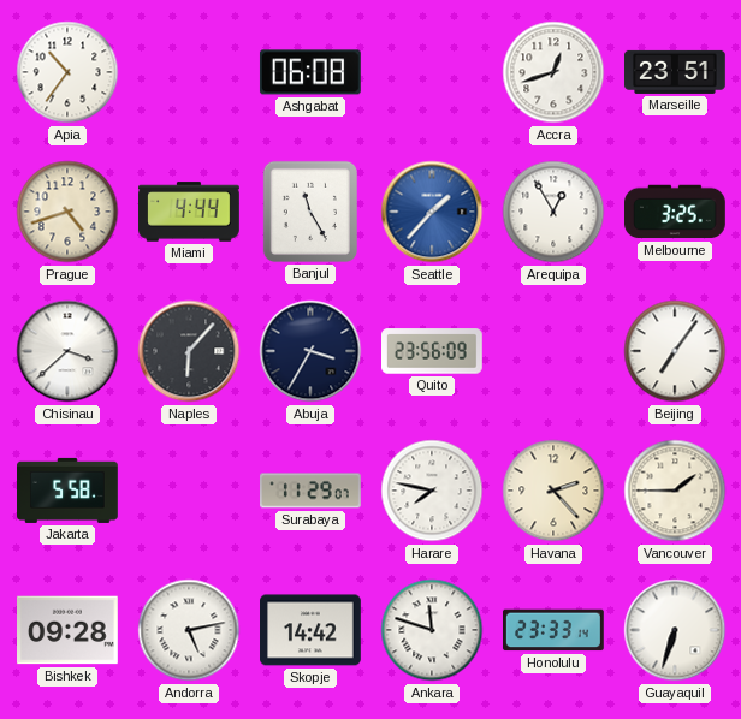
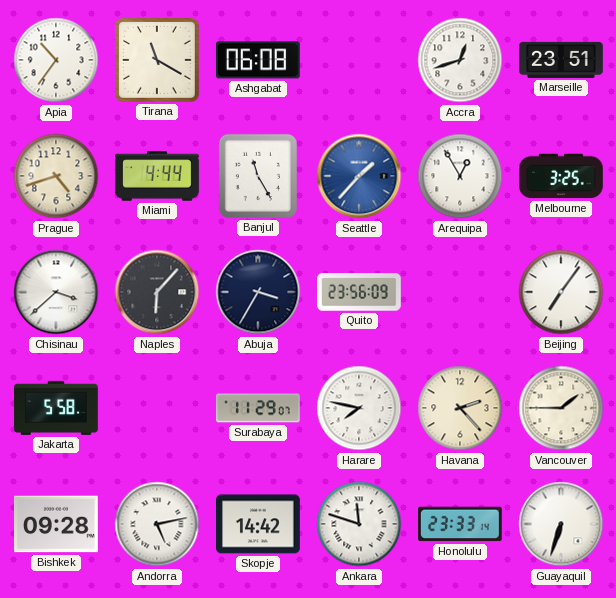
Tirana: none -> 11:20 (158, 61)
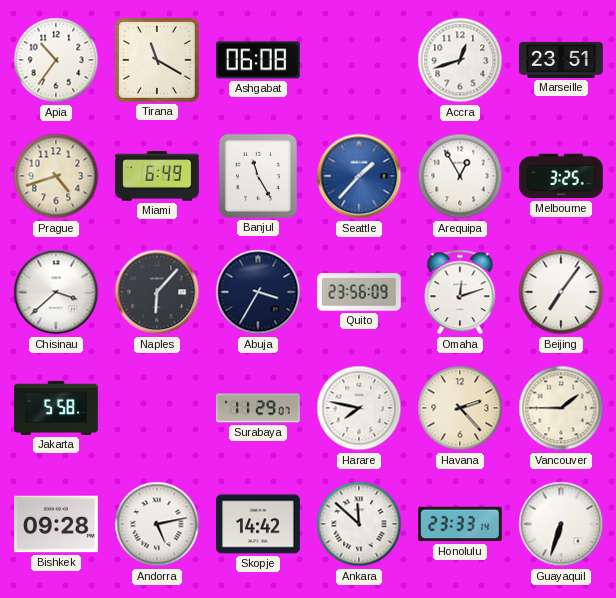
Miami: 4:44 -> 6:49 (157, 176)
Omaha: none -> 12:12 (460, 292)
Ankara: 11:48 -> 11:52 (359, 524)
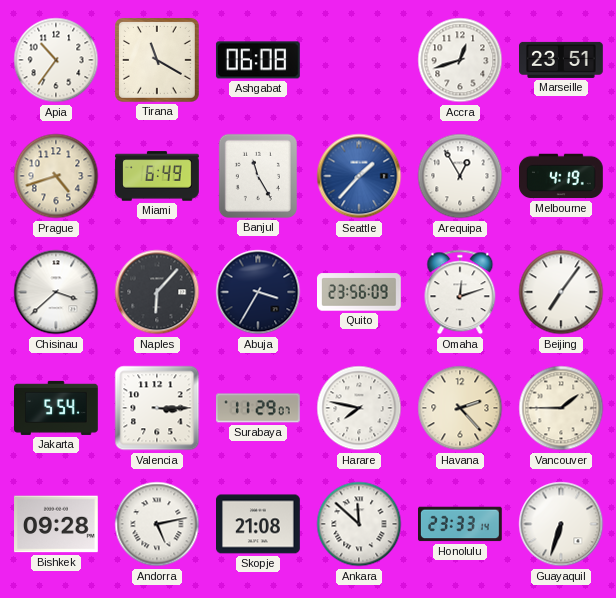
Melbourne: 3:25 -> 4:19 (562, 176)
Jakarta: 5:58 -> 5:54 (57, 408)
Valencia: none -> 3:15 (157, 408)
Skopje: 14:42 -> 21:08 (259, 524)
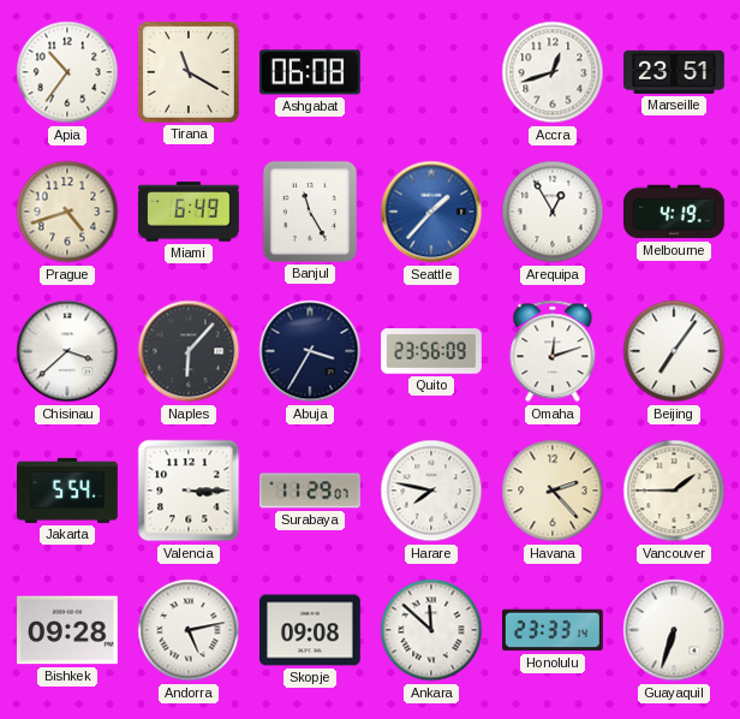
Skopje: 21:08 -> 09:08 (311, 630)
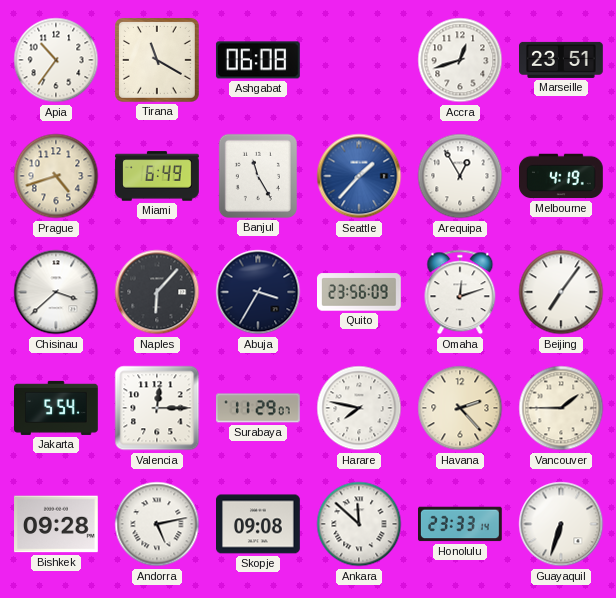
Valencia: 3:15 -> 12:15 (157, 408)
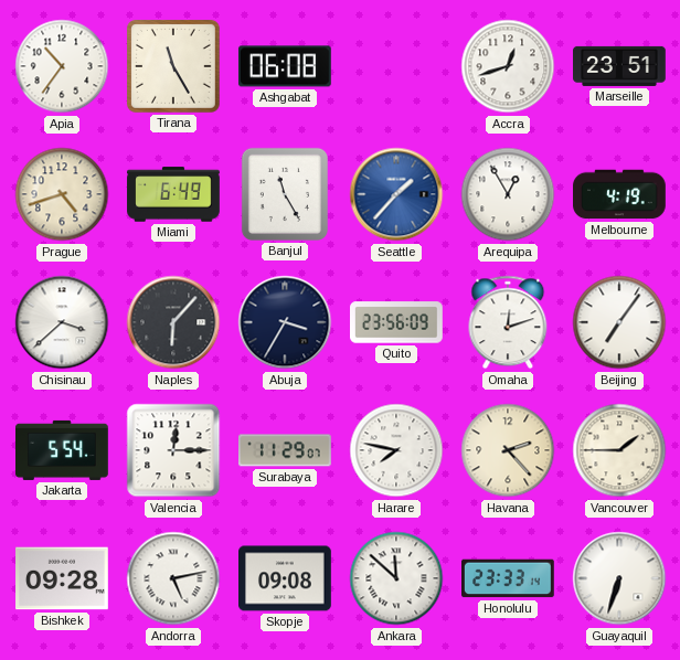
Tirana: 11:20 -> 11:25 (174, 67)
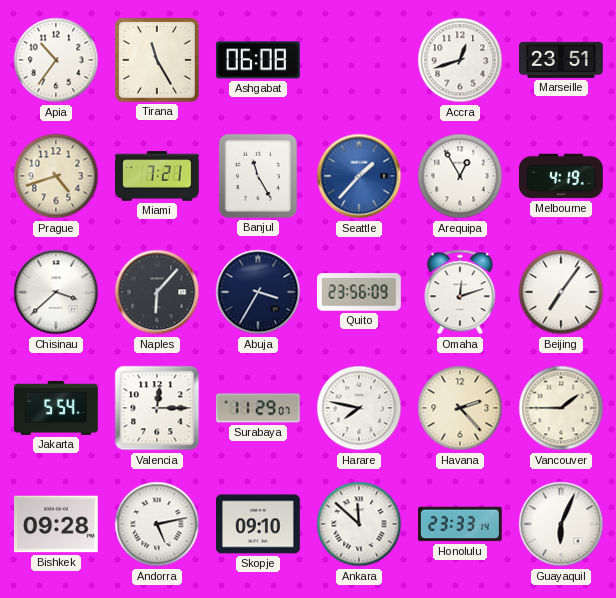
Miami: 6:49 -> 7:21 (157, 176)
Skopje: 09:08 -> 09:10 (259, 524)
Guayaquil: 6:33 -> 6:04 (561, 524)
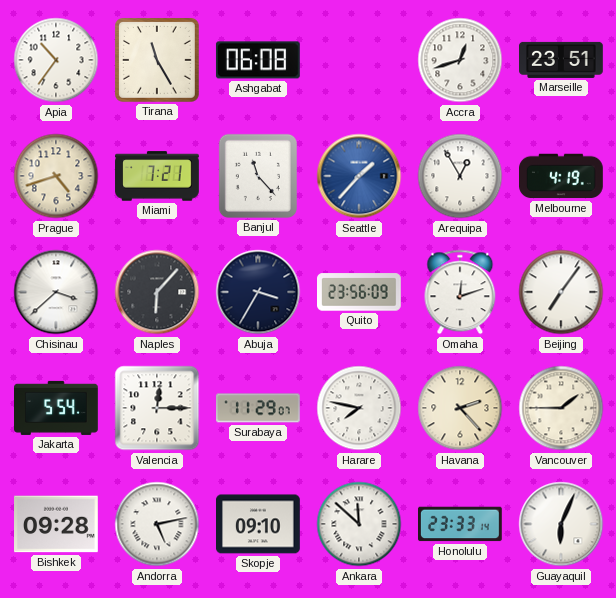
Banjul: 11:25 -> 11:23 (258, 176)
